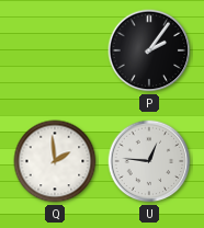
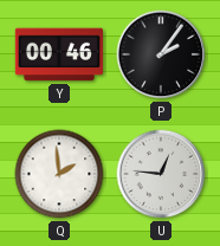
Y: none -> 00:46 (58, 54)
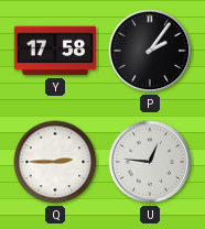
Y: 00:46 -> 17:58 (54, 51)
Q: 1:59 -> 2:45 (55, 162)
